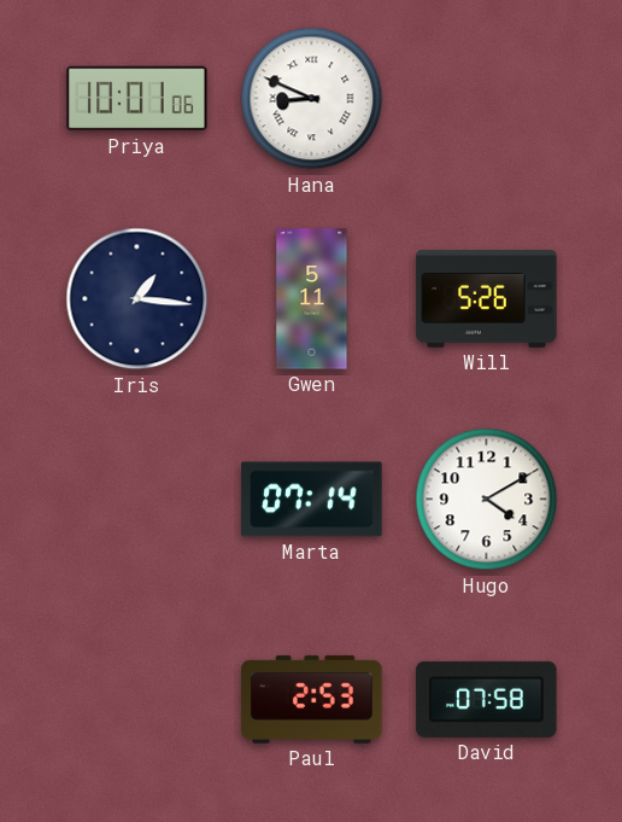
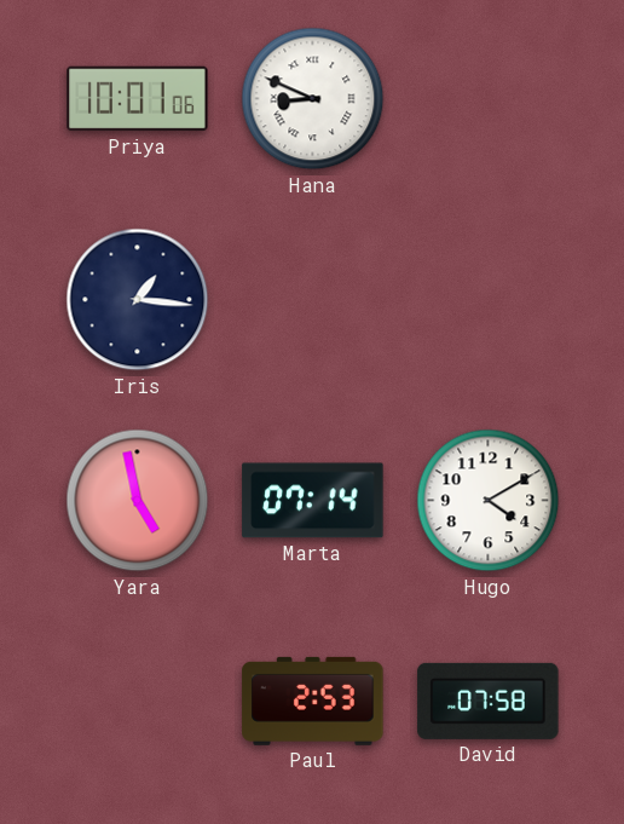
Gwen: 5:11 -> none (312, 299)
Will: 5:26 -> none (487, 298)
Yara: none -> 4:58 (138, 501)
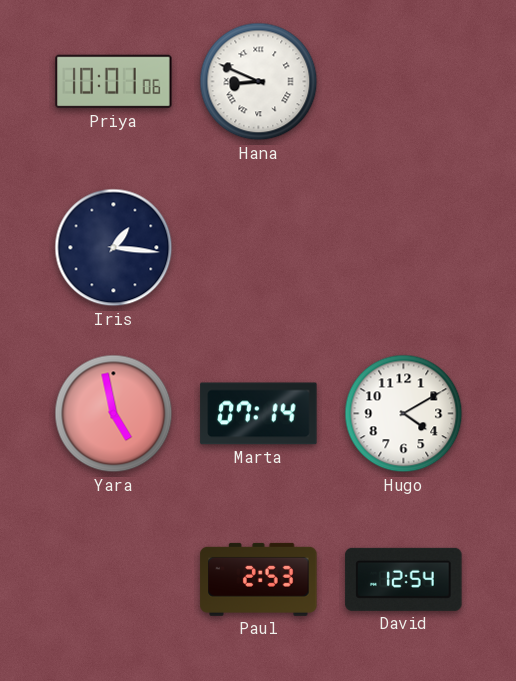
David: 07:58 -> 12:54 (404, 579)
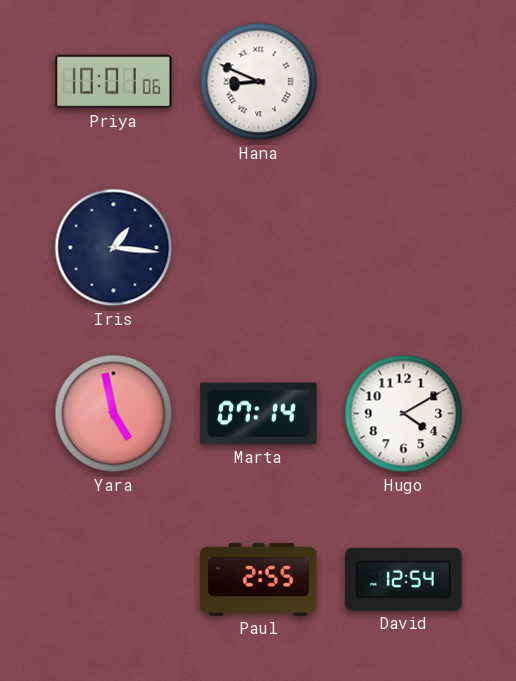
Paul: 2:53 -> 2:55 (259, 579)
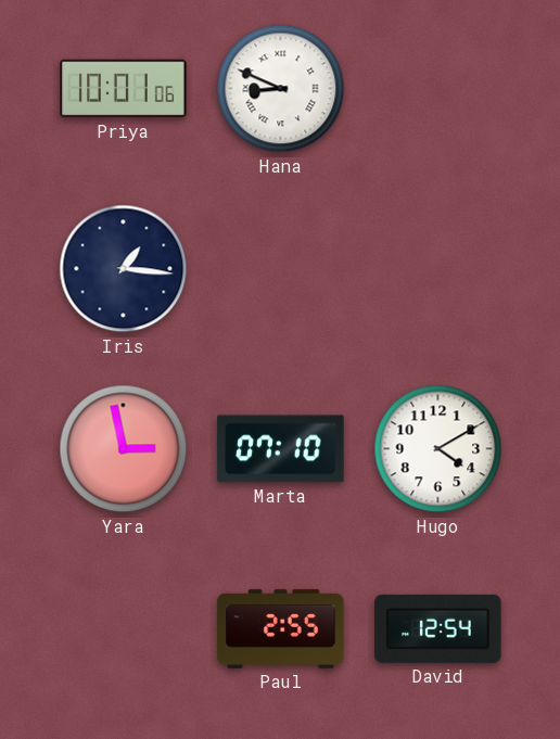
Yara: 4:58 -> 2:58 (124, 449)
Marta: 07:14 -> 07:10 (281, 449)
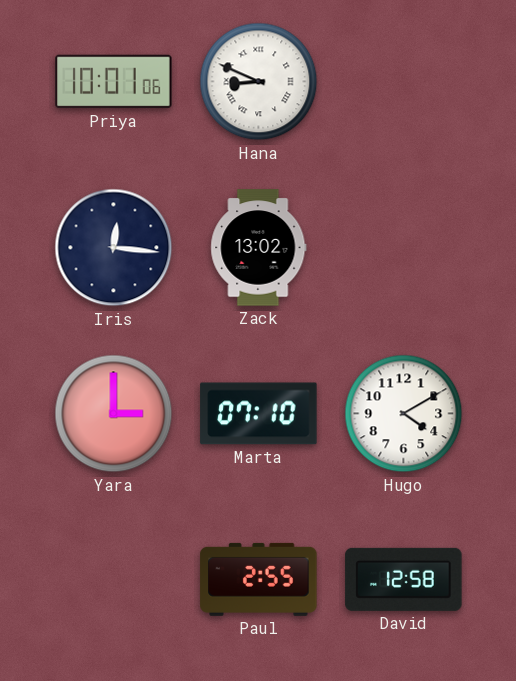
Iris: 1:16 -> 12:16 (114, 248)
Zack: none -> 13:02 (259, 248)
Yara: 2:58 -> 3:00 (114, 414)
David: 12:54 -> 12:58 (404, 579)
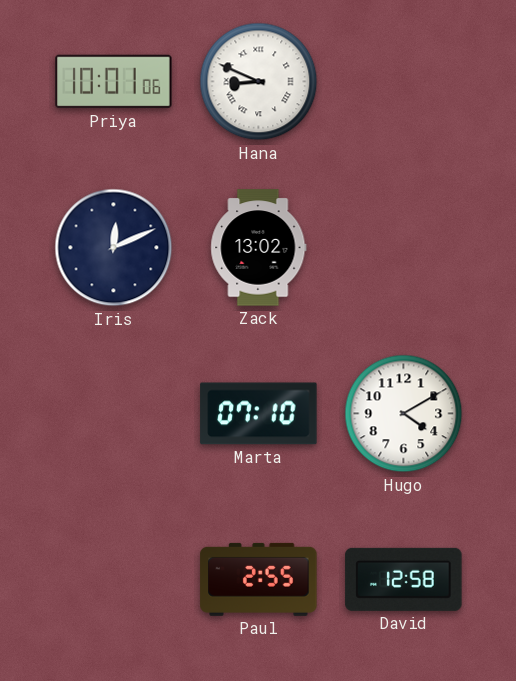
Iris: 12:16 -> 12:11 (114, 248)
Yara: 3:00 -> none (114, 414)
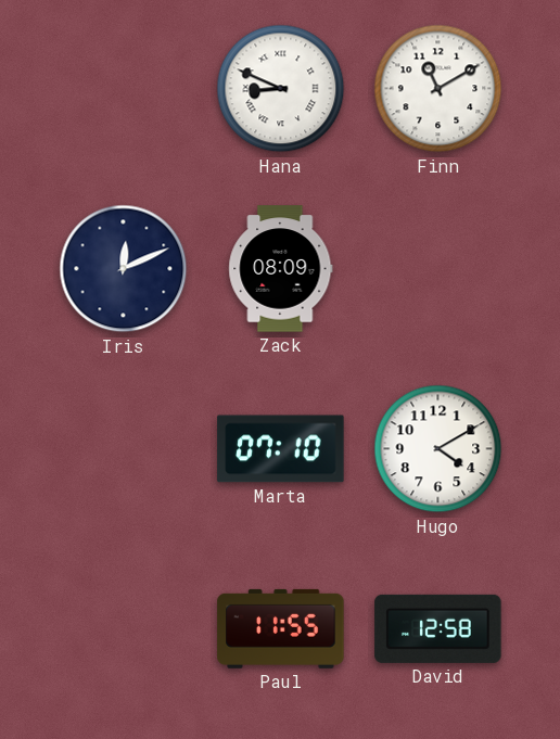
Priya: 10:01 -> none (114, 82)
Finn: none -> 11:10 (438, 89)
Zack: 13:02 -> 08:09 (281, 269)
Paul: 2:55 -> 11:55 (281, 628)
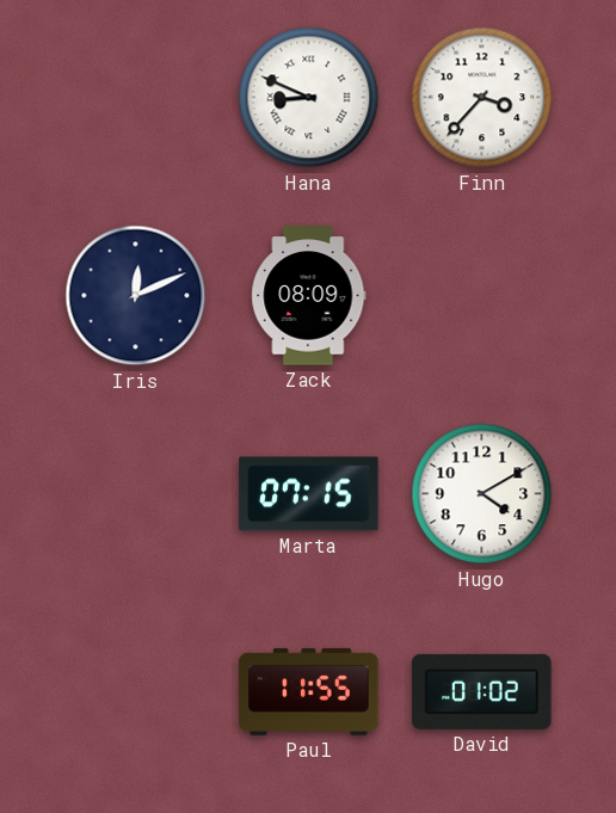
Finn: 11:10 -> 3:37 (482, 98)
Marta: 07:10 -> 07:15 (309, 494)
David: 12:58 -> 01:02 (482, 691)
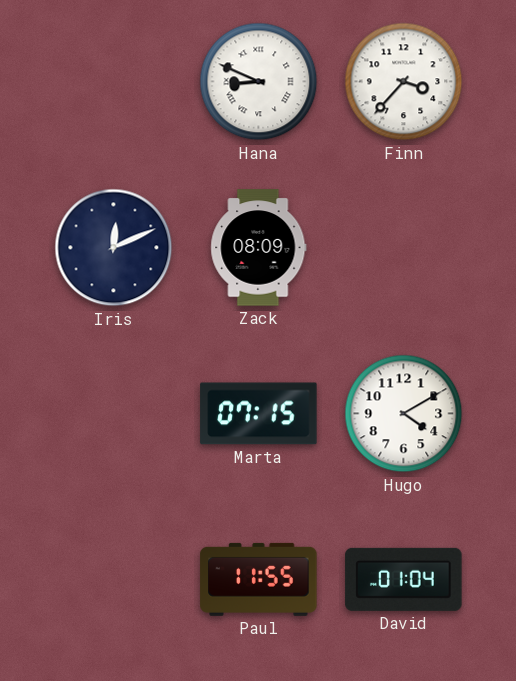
David: 01:02 -> 01:04 (404, 579)
